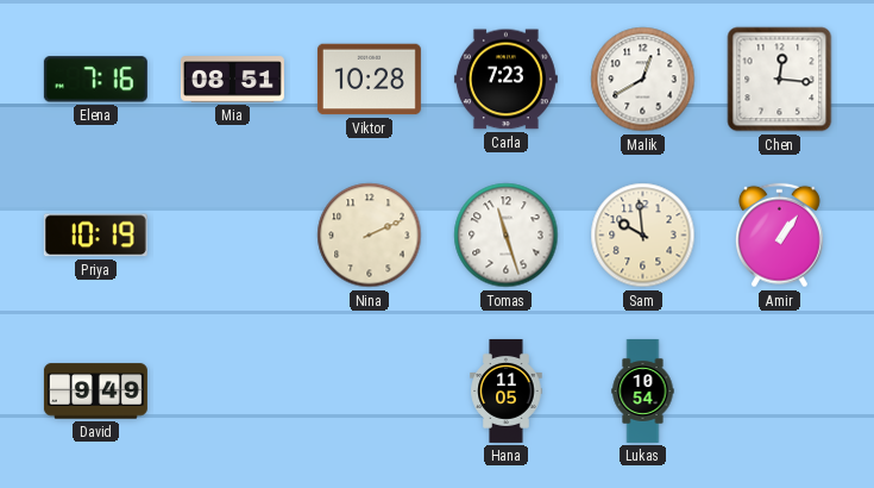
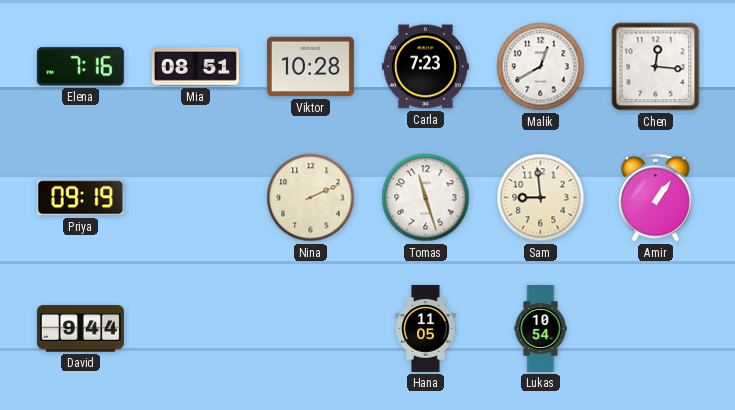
Priya: 10:19 -> 09:19 (80, 198)
Sam: 9:59 -> 8:59 (541, 198)
David: 9:49 -> 9:44 (80, 329)
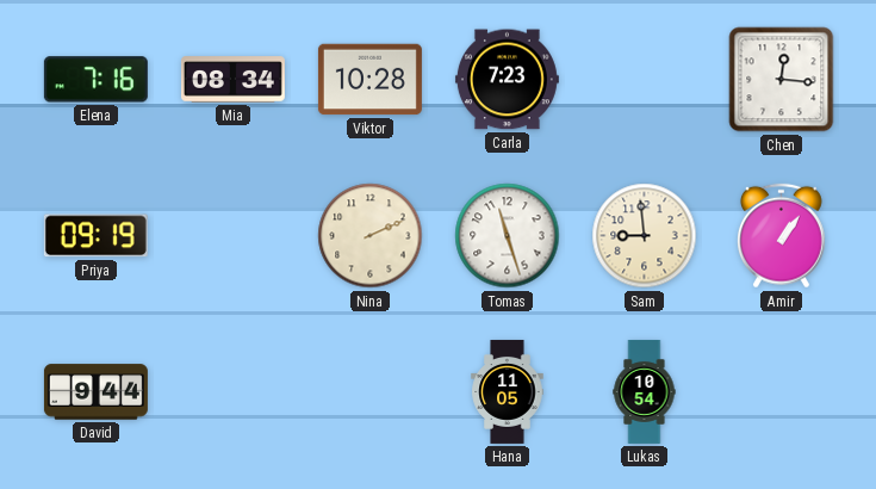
Mia: 08:51 -> 08:34 (232, 80)
Malik: 12:40 -> none (541, 67)
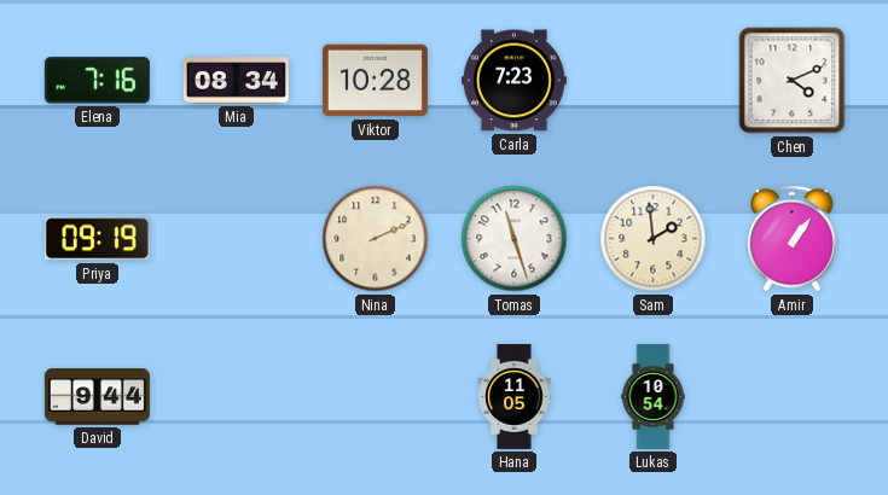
Chen: 12:16 -> 4:11 (793, 81)
Sam: 8:59 -> 1:59 (654, 239)
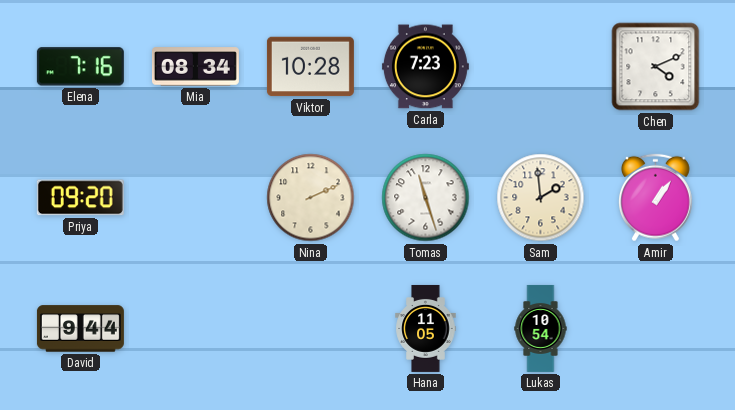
Priya: 09:19 -> 09:20 (80, 198)
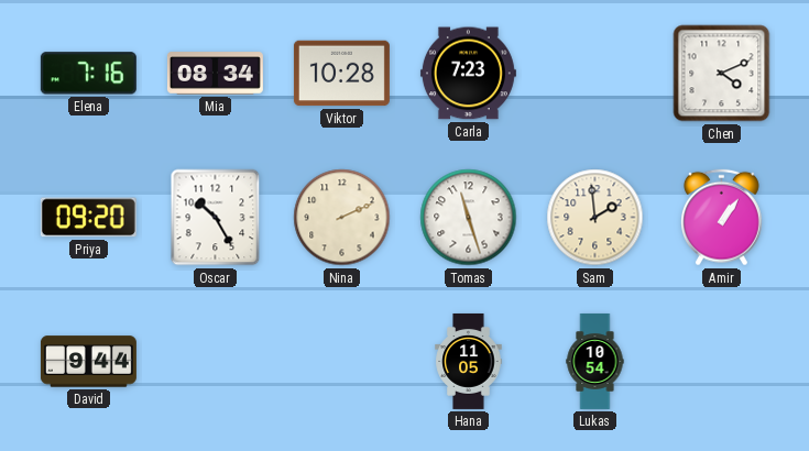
Oscar: none -> 10:25 (216, 218)
